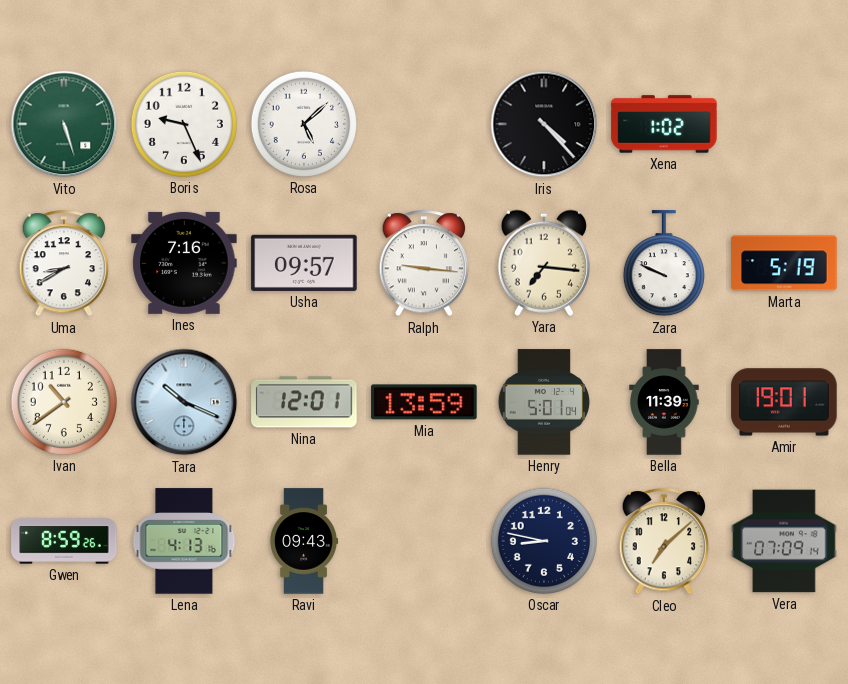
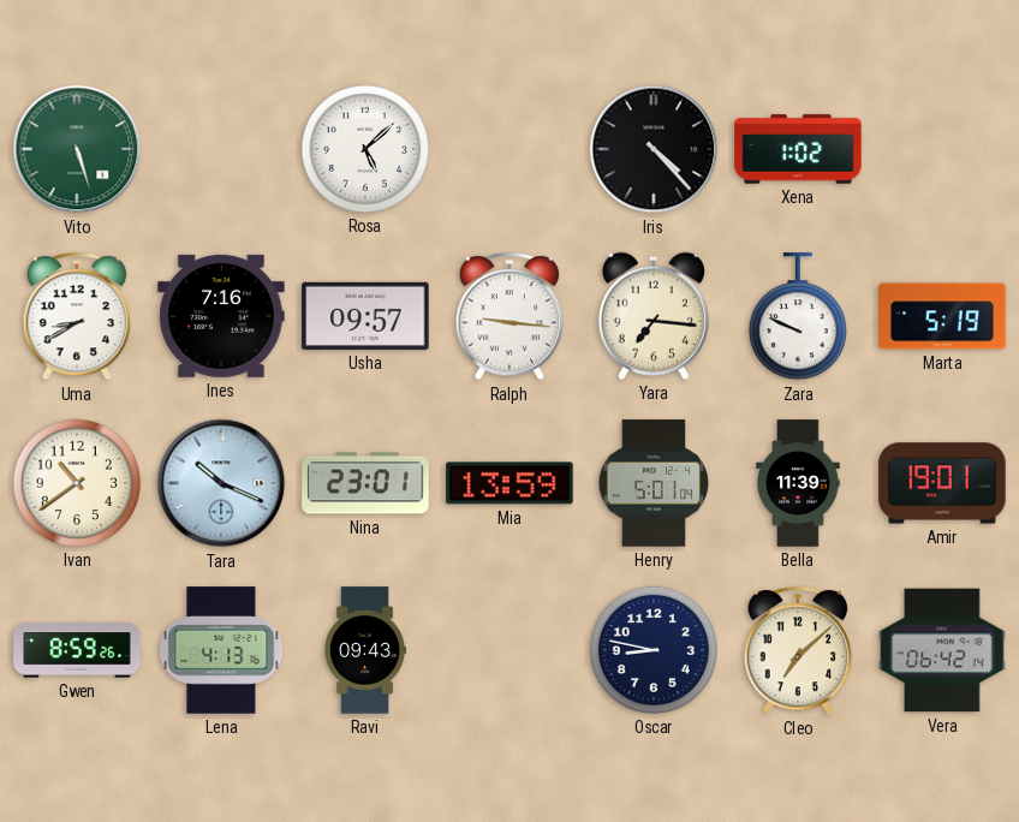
Boris: 9:26 -> none (184, 124)
Nina: 12:01 -> 23:01 (365, 483)
Vera: 07:09 -> 06:42 (942, 650)
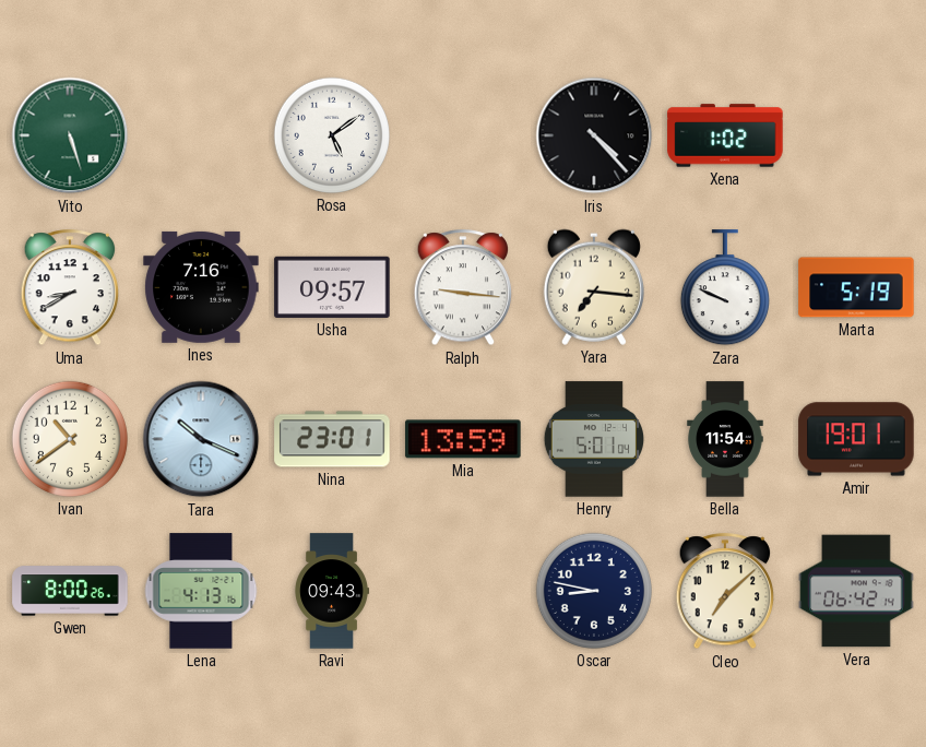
Rosa: 5:08 -> 5:09 (332, 135)
Bella: 11:39 -> 11:54 (725, 439)
Gwen: 8:59 -> 8:00 (70, 591)
